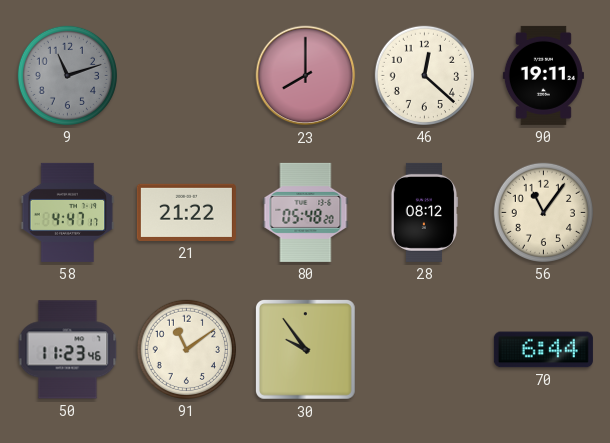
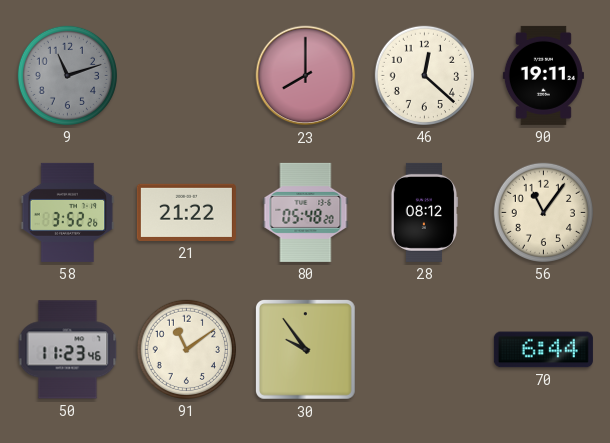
58: 4:47 -> 3:52 (68, 212)
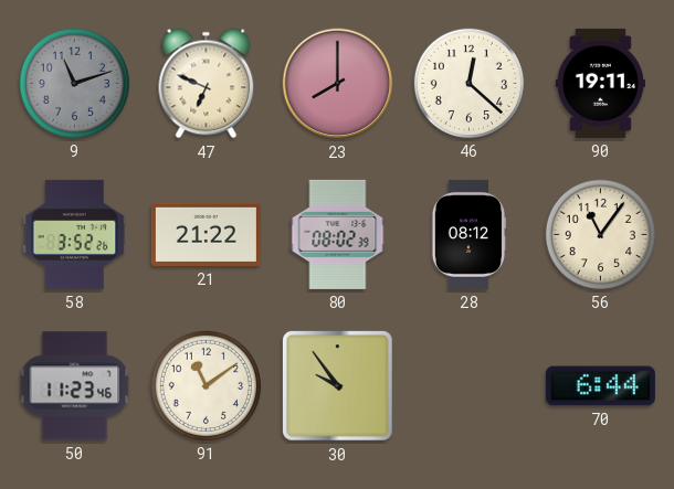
47: none -> 6:49 (207, 84)
80: 05:48 -> 08:02 (338, 234)
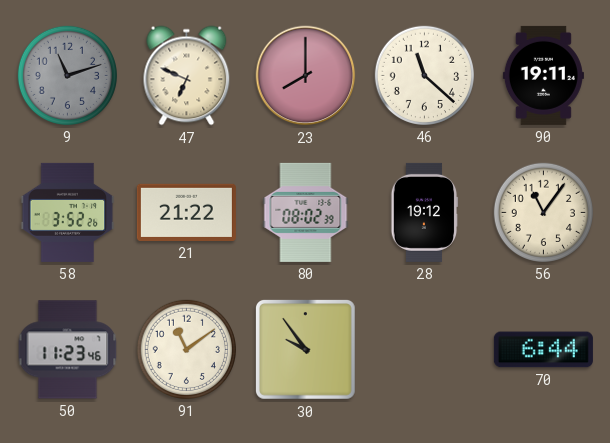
46: 12:22 -> 11:22 (424, 75)
28: 08:12 -> 19:12 (424, 212)
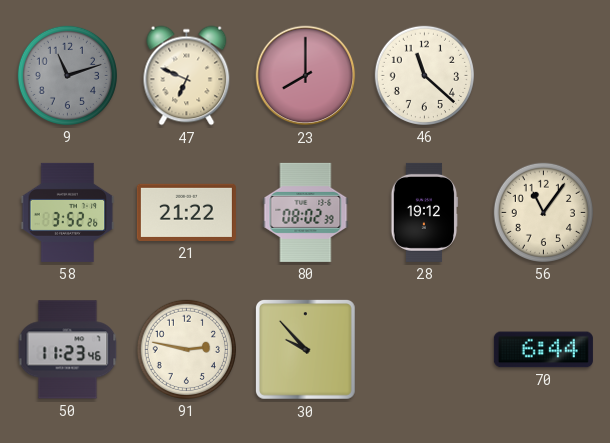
90: 19:11 -> none (543, 75)
91: 11:09 -> 2:47 (186, 349)
30: 9:54 -> 9:53 (306, 349)
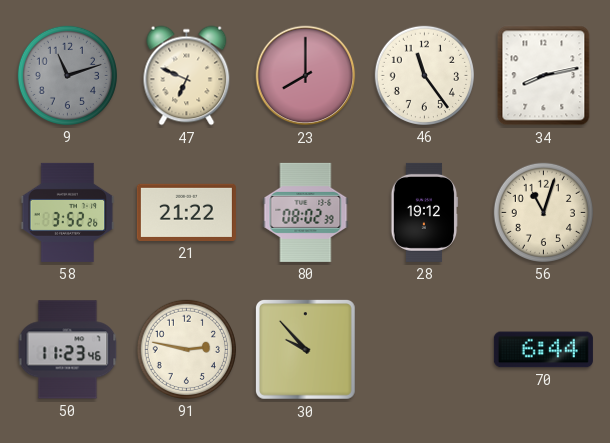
46: 11:22 -> 11:24 (424, 75)
34: none -> 8:13 (544, 76)
56: 11:06 -> 11:03 (543, 212)
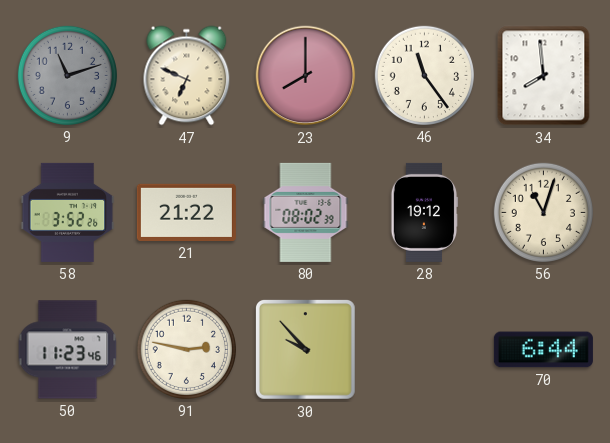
34: 8:13 -> 7:59 (544, 76)
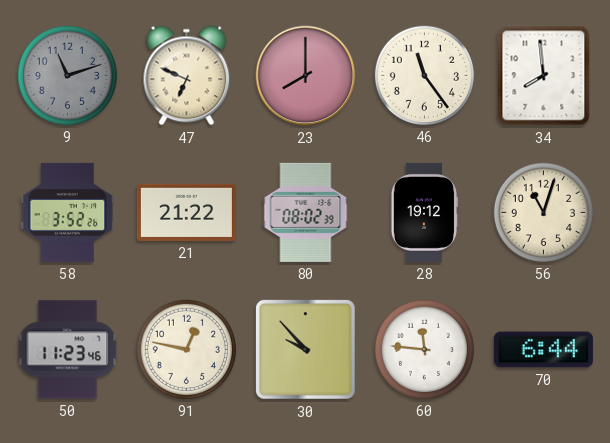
91: 2:47 -> 12:47 (186, 349)
60: none -> 11:46 (424, 349)
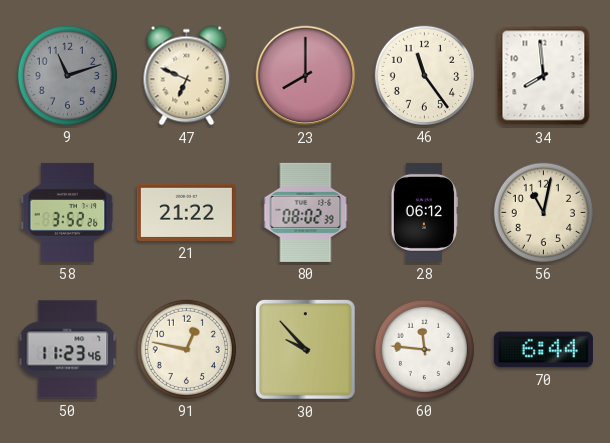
28: 19:12 -> 06:12 (424, 212)
56: 11:03 -> 11:02 (543, 212)
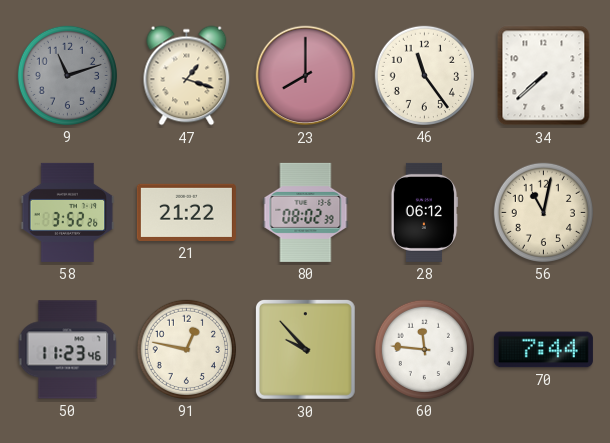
47: 6:49 -> 1:18 (187, 76)
34: 7:59 -> 7:38 (544, 76)
70: 6:44 -> 7:44 (543, 350)
